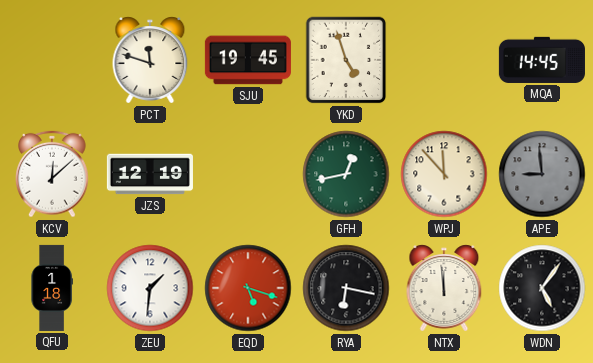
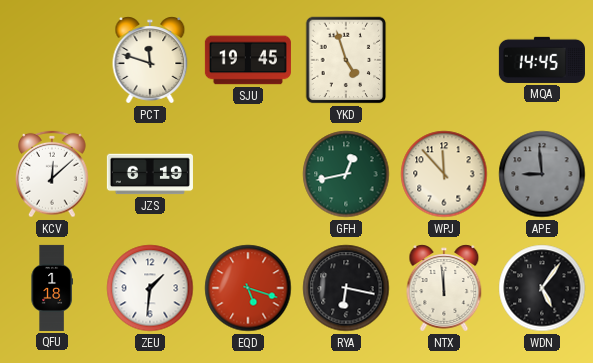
JZS: 12:19 -> 6:19 (150, 174)
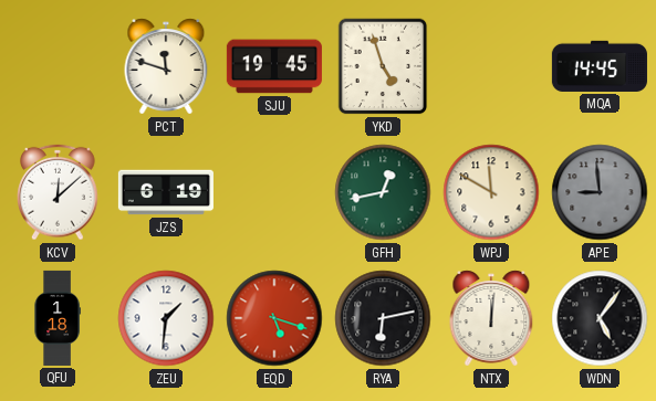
WPJ: 11:53 -> 11:50 (491, 192)
RYA: 6:17 -> 6:13 (383, 318)
NTX: 11:59 -> 12:01 (491, 318)
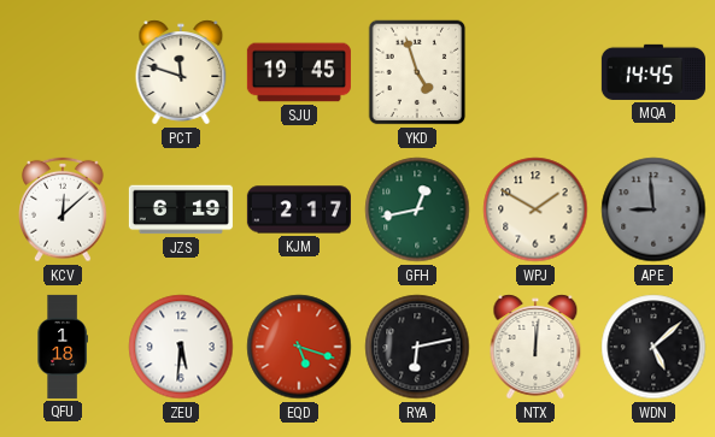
KJM: none -> 2:17 (299, 209)
WPJ: 11:50 -> 1:50 (535, 209)
ZEU: 1:31 -> 5:31 (181, 347)
WDN: 5:06 -> 5:08 (654, 347)
